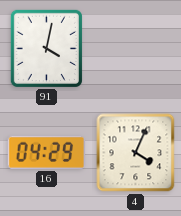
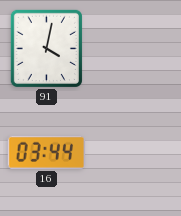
16: 04:29 -> 03:44 (47, 152)
4: 4:04 -> none (136, 153)
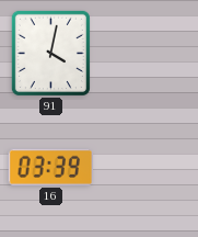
16: 03:44 -> 03:39 (51, 167)
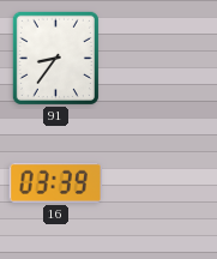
91: 4:02 -> 8:36 (55, 58)
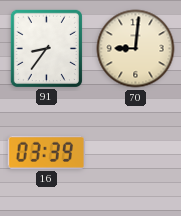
70: none -> 9:01 (136, 49)
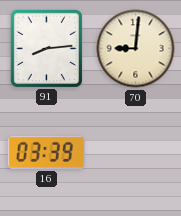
91: 8:36 -> 8:14 (46, 48)
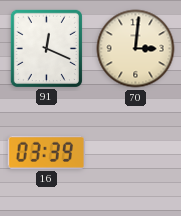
91: 8:14 -> 12:19 (46, 48)
70: 9:01 -> 3:01 (136, 49)
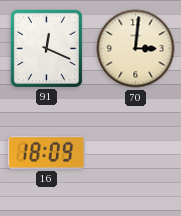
16: 03:39 -> 18:09 (47, 152)
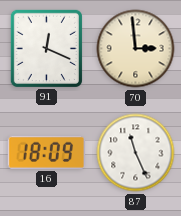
70: 3:01 -> 2:59 (136, 49)
87: none -> 11:26 (136, 153)
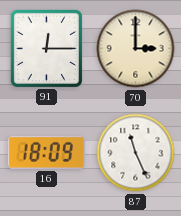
91: 12:19 -> 12:15 (46, 48)
70: 2:59 -> 3:00 (136, 49)
